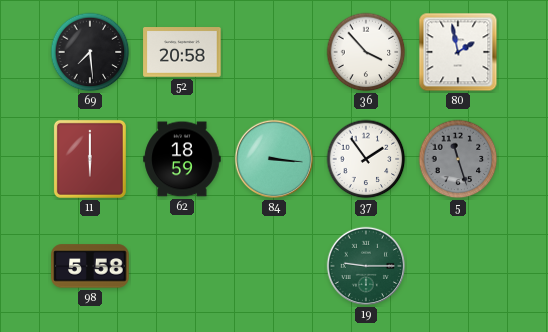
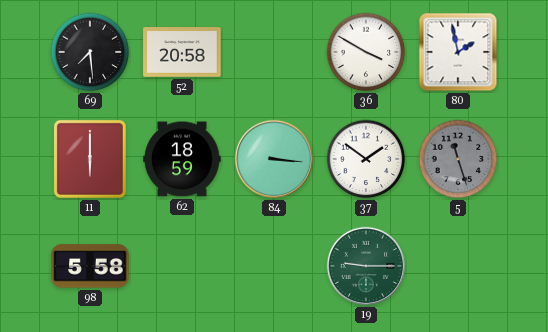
36: 3:53 -> 3:50 (366, 52)
37: 1:54 -> 1:51 (366, 159)
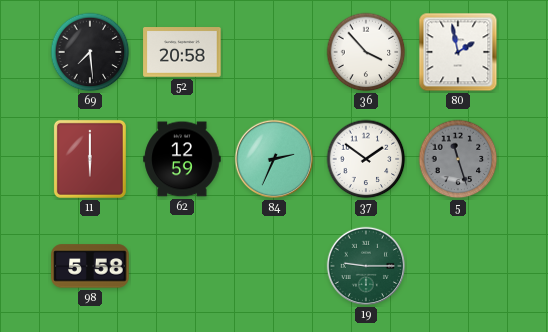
36: 3:50 -> 3:53 (366, 52)
62: 18:59 -> 12:59 (182, 159)
84: 3:16 -> 2:34 (274, 159)
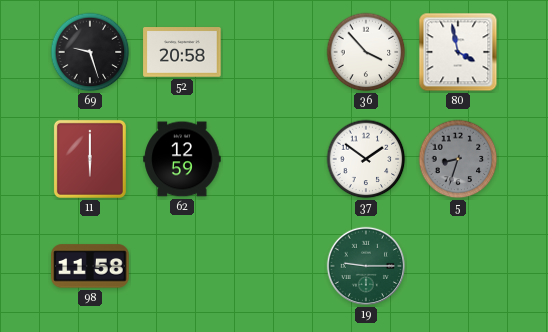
69: 7:29 -> 9:27 (90, 52)
80: 1:58 -> 3:58 (458, 52)
84: 2:34 -> none (274, 159)
5: 11:27 -> 8:33 (458, 159)
98: 5:58 -> 11:58 (90, 266)
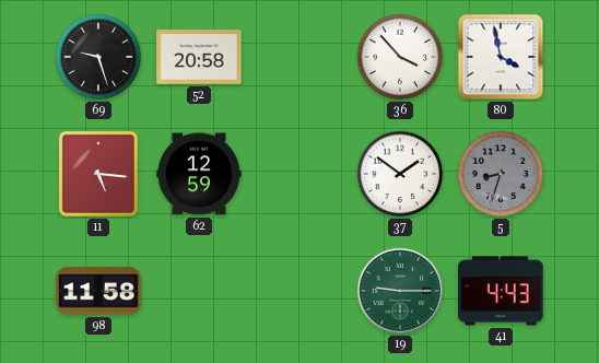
11: 6:00 -> 5:16 (98, 174)
41: none -> 4:43 (501, 291)
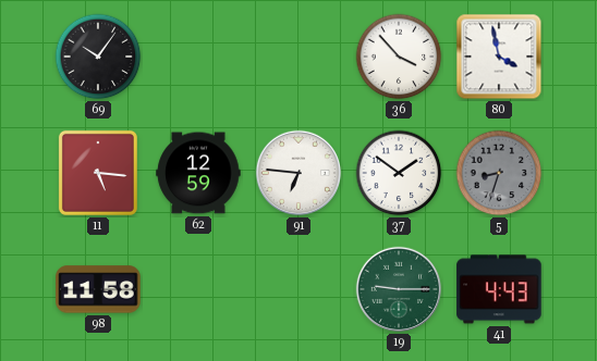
69: 9:27 -> 10:06 (98, 57)
52: 20:58 -> none (199, 57)
91: none -> 6:46 (298, 173)
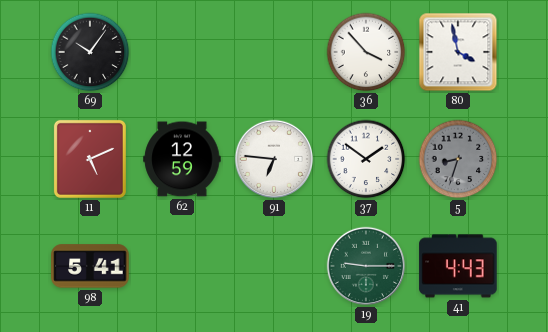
11: 5:16 -> 5:11 (90, 159)
98: 11:58 -> 5:41 (90, 266)
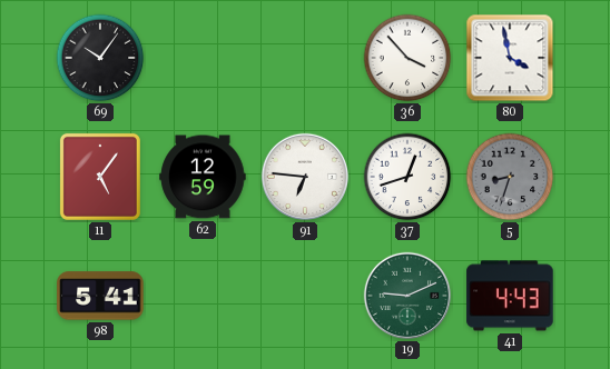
11: 5:11 -> 5:06 (100, 177)
37: 1:51 -> 12:42 (407, 177)
19: 9:15 -> 9:11 (407, 296)
